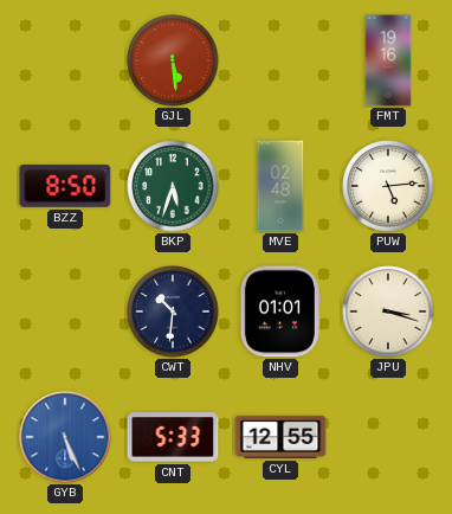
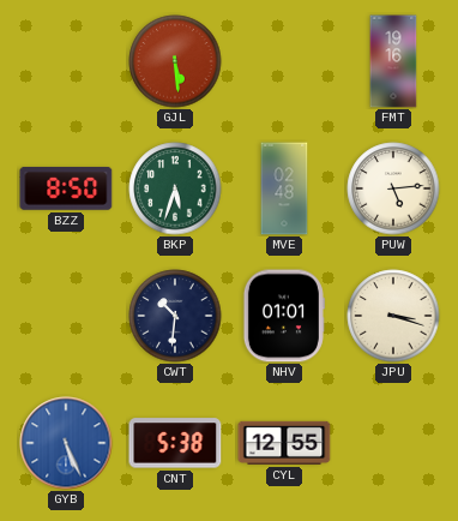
CNT: 5:33 -> 5:38 (175, 443)
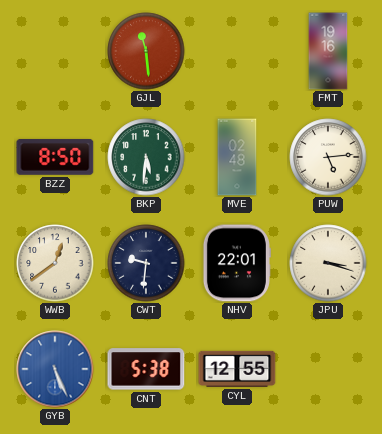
GJL: 5:29 -> 11:29 (146, 51)
BKP: 5:33 -> 5:31 (146, 157)
WWB: none -> 12:39 (55, 263)
CWT: 10:31 -> 9:31 (146, 263)
NHV: 01:01 -> 22:01 (236, 263)
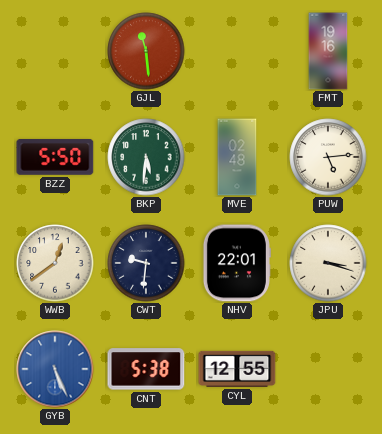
BZZ: 8:50 -> 5:50 (55, 157)
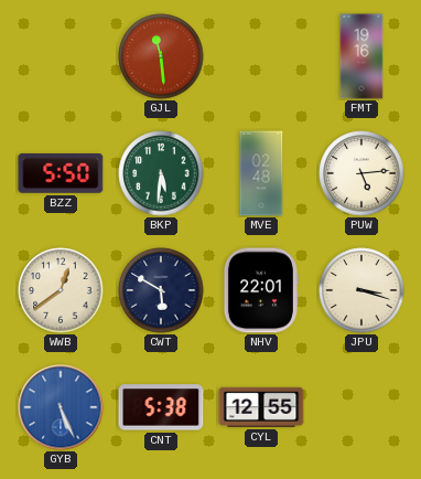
CWT: 9:31 -> 5:50 (161, 290)
